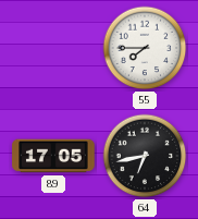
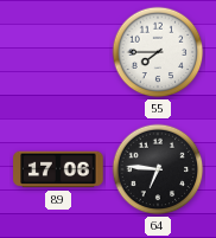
89: 17:05 -> 17:06 (58, 169)
64: 6:43 -> 6:46 (158, 169)
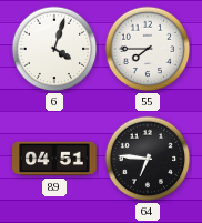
6: none -> 4:03 (54, 49)
89: 17:06 -> 04:51 (54, 159)
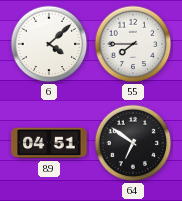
6: 4:03 -> 4:08 (49, 44)
64: 6:46 -> 6:51 (133, 143)
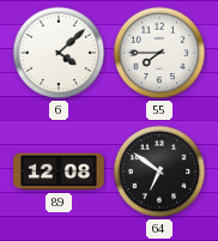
89: 04:51 -> 12:08 (59, 171)
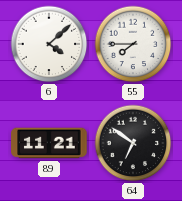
89: 12:08 -> 11:21 (49, 143)
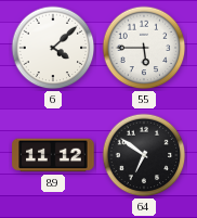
55: 7:45 -> 5:45 (144, 48)
89: 11:21 -> 11:12 (53, 155)
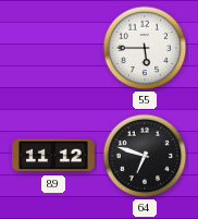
6: 4:08 -> none (53, 48)
64: 6:51 -> 6:48 (145, 156)
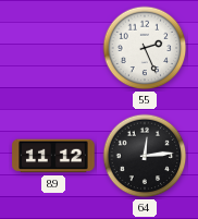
55: 5:45 -> 2:26 (145, 48)
64: 6:48 -> 12:14 (145, 156)
